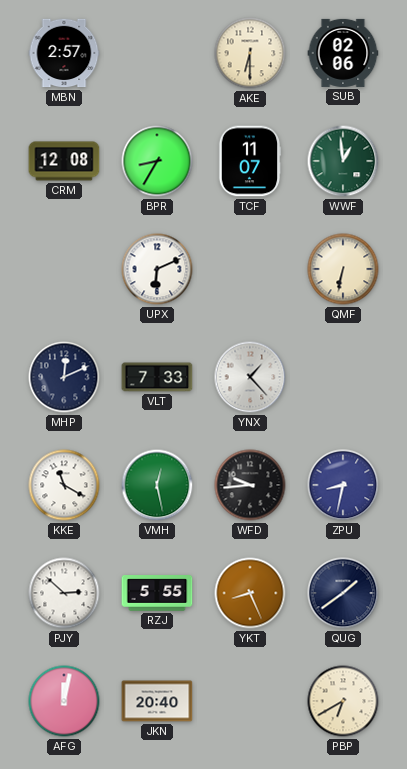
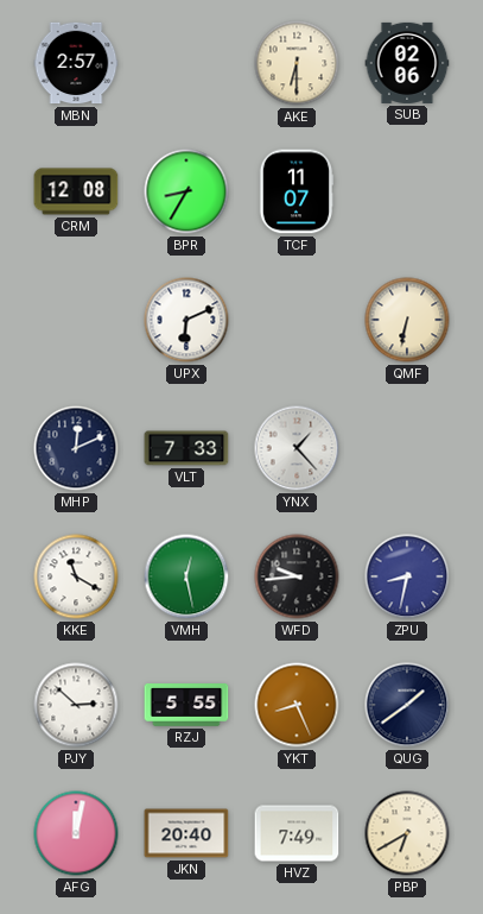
WWF: 12:59 -> none (343, 161)
HVZ: none -> 7:49 (297, 833)
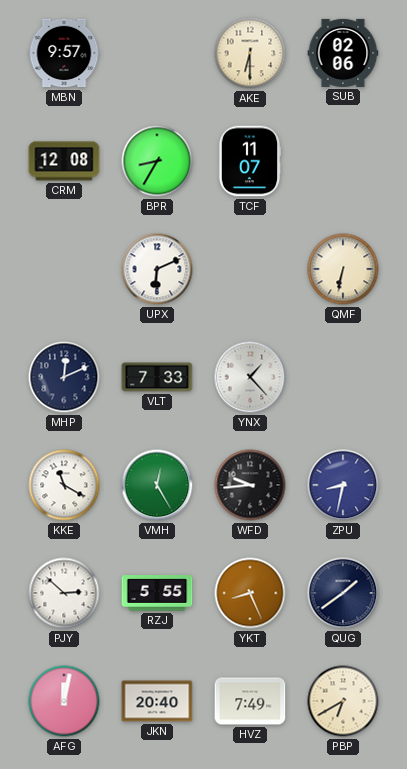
MBN: 2:57 -> 9:57 (64, 53)
VMH: 12:28 -> 12:25 (157, 485)
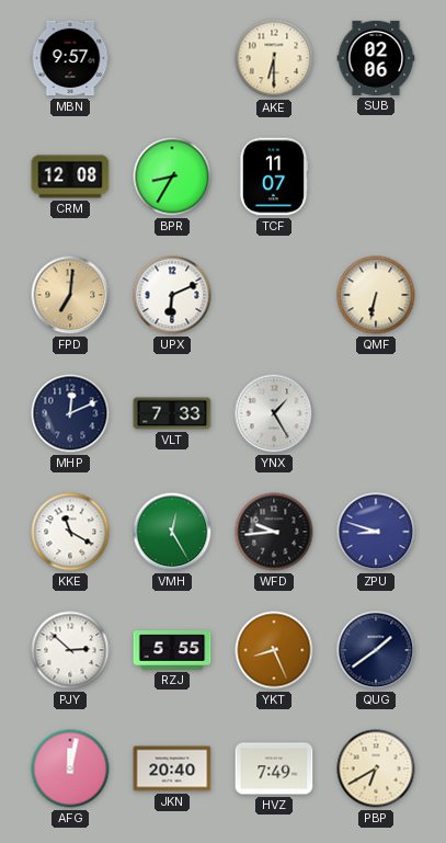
FPD: none -> 7:01 (70, 295)
YNX: 1:23 -> 1:25 (274, 413)
ZPU: 8:32 -> 8:48 (376, 532)
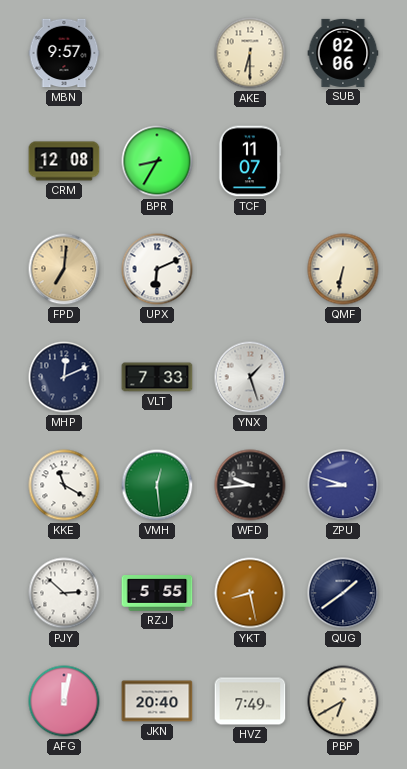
YNX: 1:25 -> 1:27 (250, 377)
VMH: 12:25 -> 12:29 (157, 485)
YKT: 8:26 -> 8:28 (250, 593)
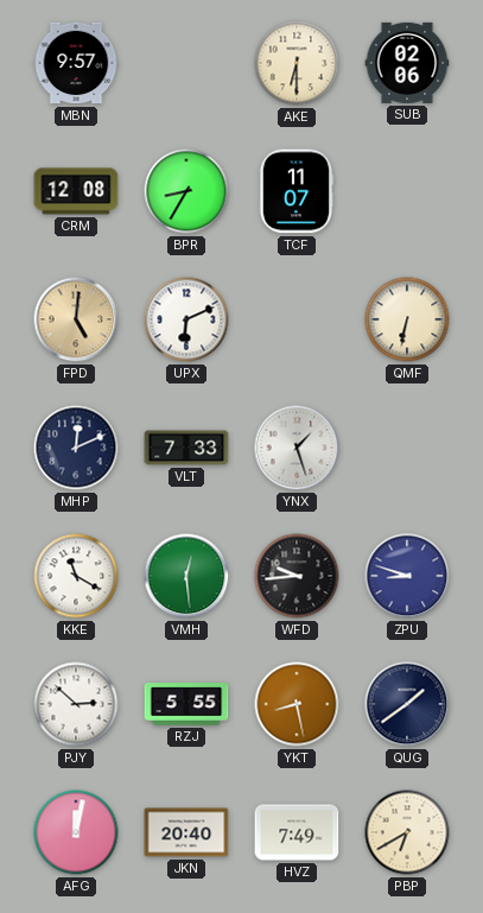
FPD: 7:01 -> 5:01 (76, 319)
